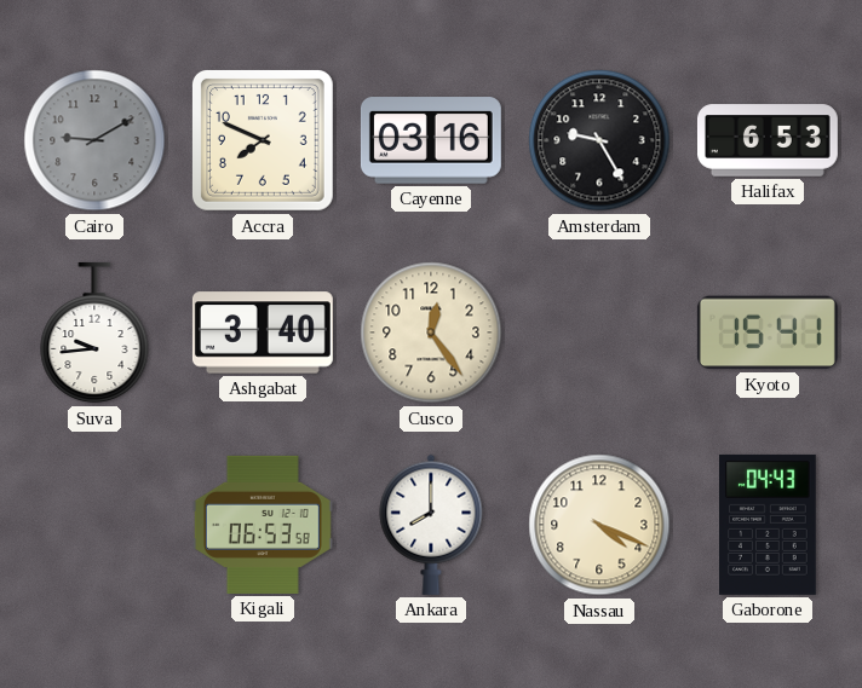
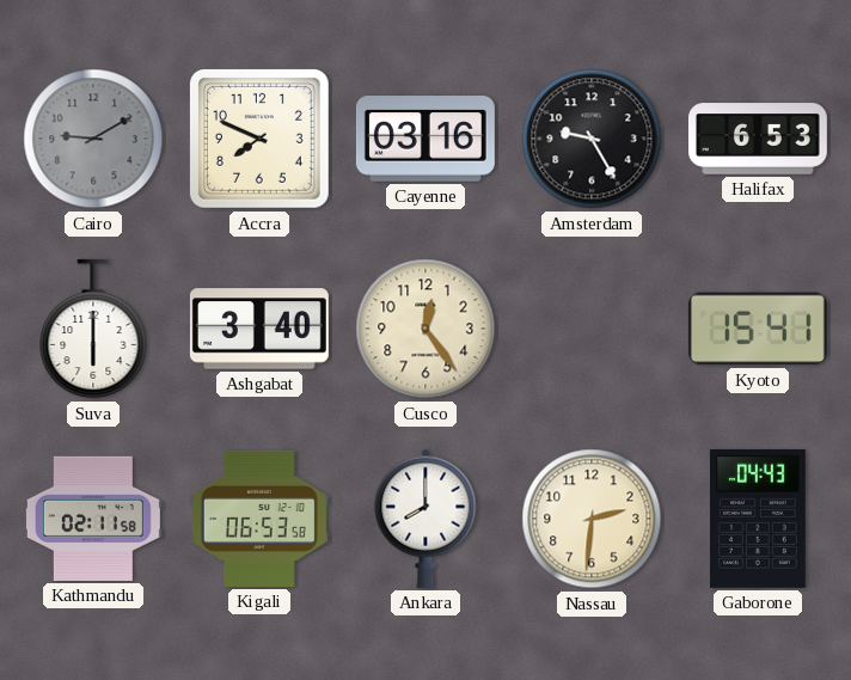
Suva: 9:44 -> 6:00 (93, 329)
Kathmandu: none -> 02:11 (93, 519)
Nassau: 4:19 -> 2:31 (592, 519)
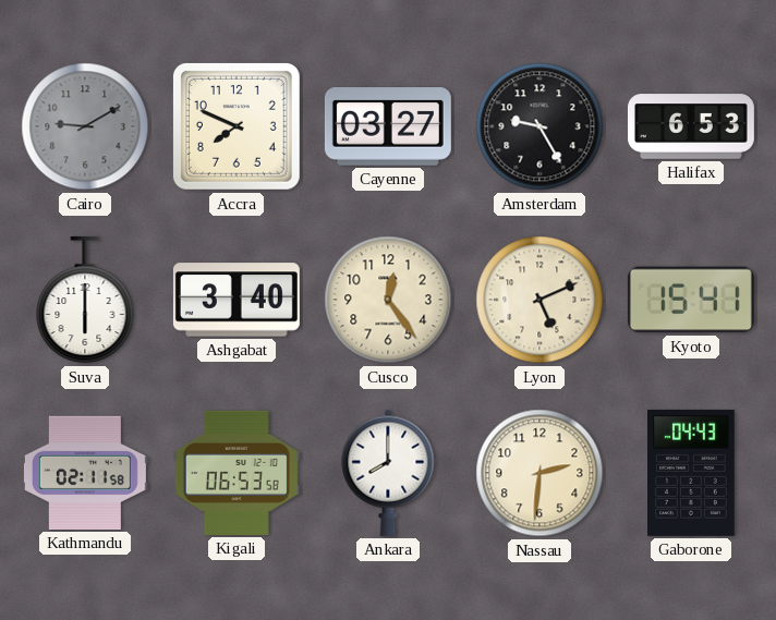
Cayenne: 03:16 -> 03:27 (388, 126)
Lyon: none -> 5:11 (539, 300)
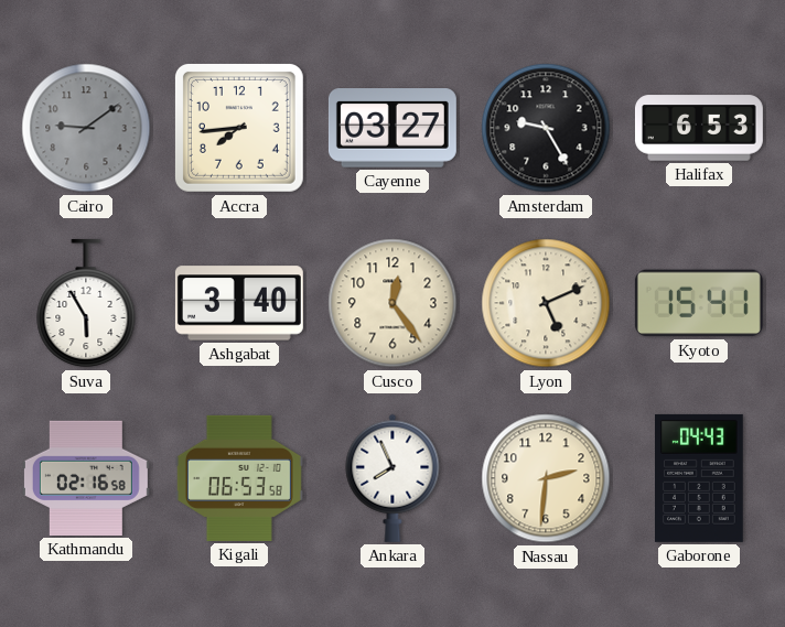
Cairo: 9:10 -> 9:09 (86, 128)
Accra: 7:49 -> 7:44 (239, 128)
Suva: 6:00 -> 5:55 (86, 303)
Kathmandu: 02:11 -> 02:16 (86, 478)
Ankara: 8:00 -> 7:56 (392, 478)
